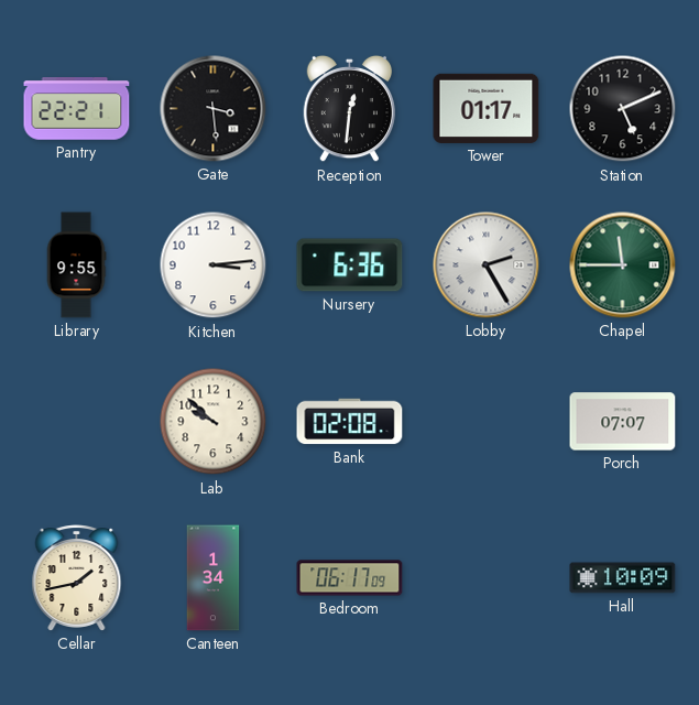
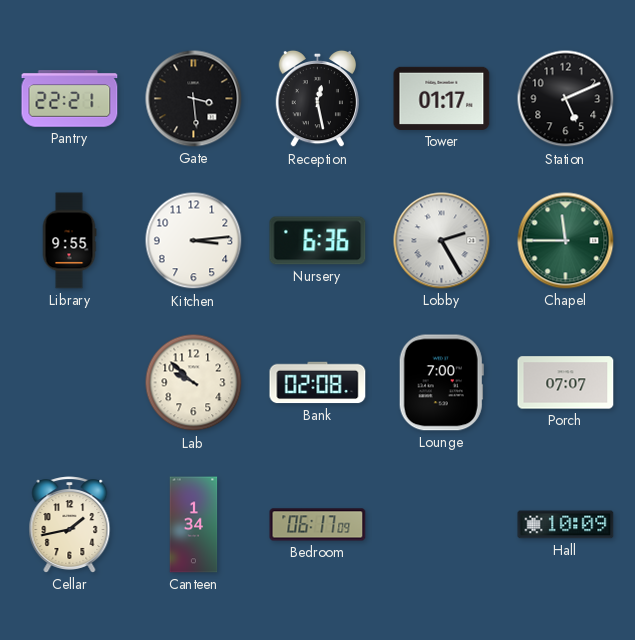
Reception: 12:31 -> 12:28 (317, 99)
Lounge: none -> 7:00 (441, 383)
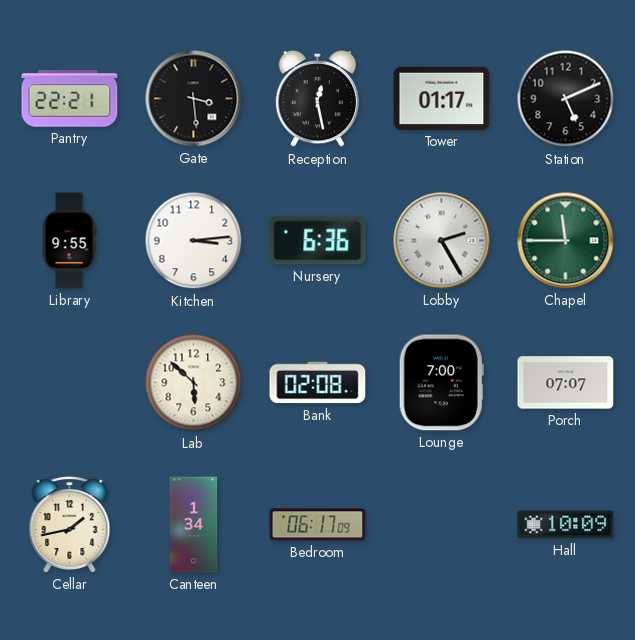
Lab: 9:52 -> 5:52 (194, 383)
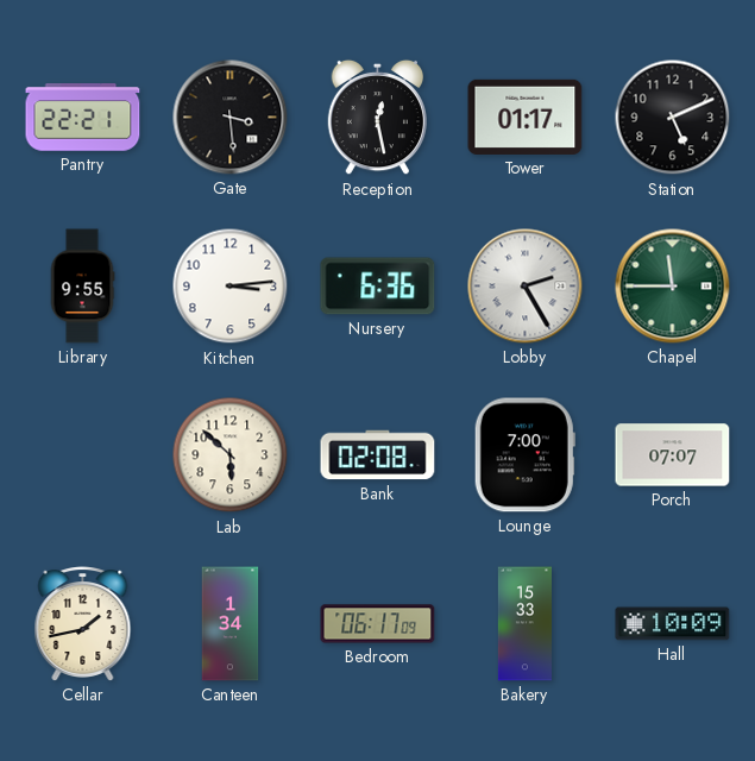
Bakery: none -> 15:33 (524, 624)
